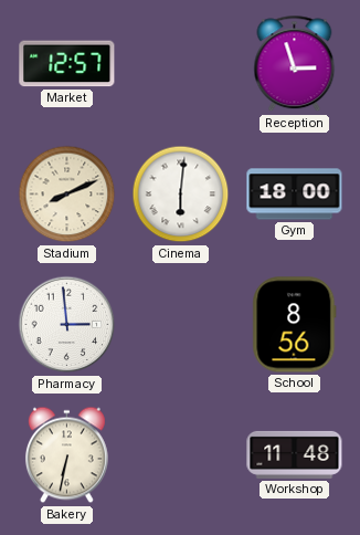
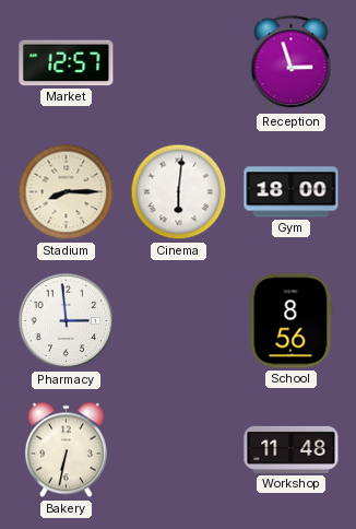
Stadium: 8:11 -> 8:15 (67, 192)
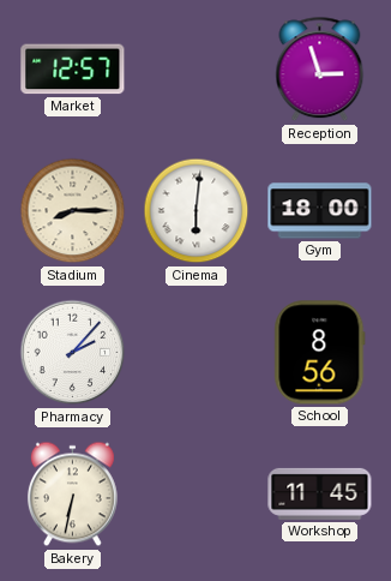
Pharmacy: 2:59 -> 2:07 (73, 353)
Workshop: 11:48 -> 11:45 (320, 493)
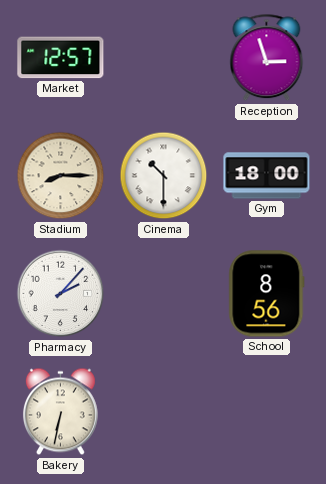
Cinema: 6:01 -> 10:30 (164, 176)
Workshop: 11:45 -> none (320, 493)
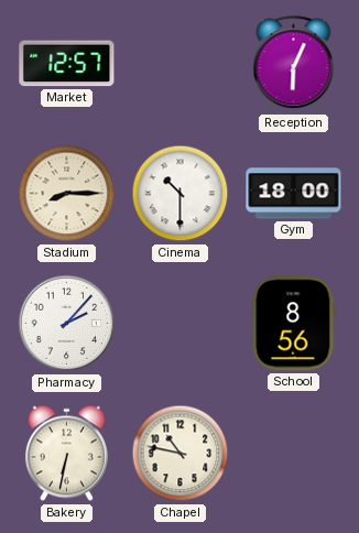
Reception: 2:57 -> 6:04 (294, 64)
Chapel: none -> 10:47 (181, 454)
